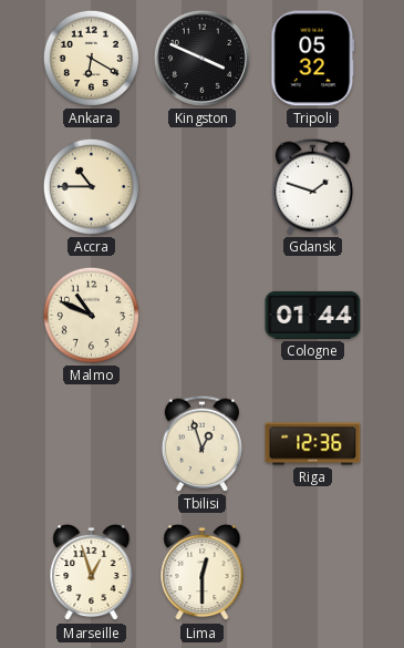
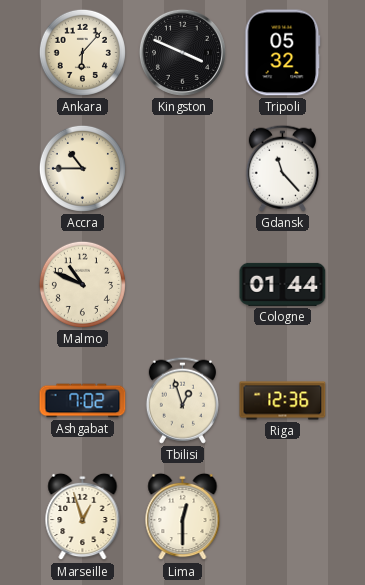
Ankara: 6:20 -> 6:07 (82, 52)
Gdansk: 1:48 -> 11:23 (282, 168)
Ashgabat: none -> 7:02 (83, 401)
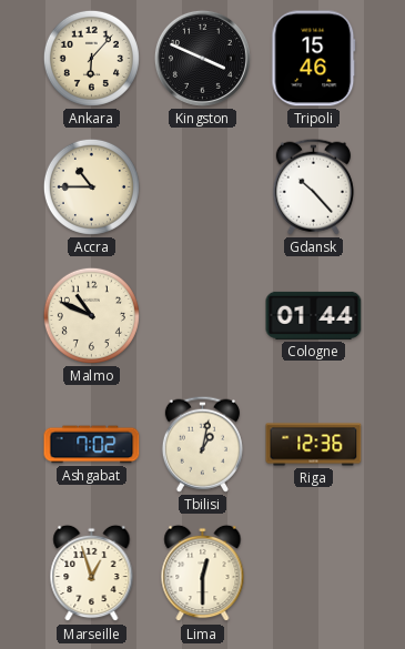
Tripoli: 05:32 -> 15:46 (314, 59)
Gdansk: 11:23 -> 10:23 (313, 186)
Tbilisi: 12:57 -> 1:02 (202, 444)
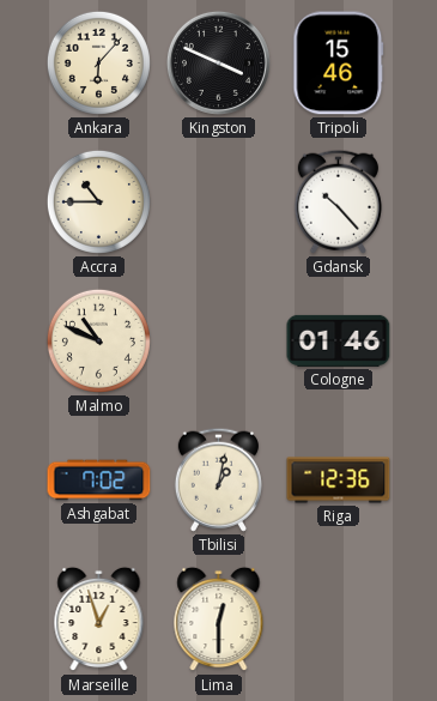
Cologne: 01:44 -> 01:46 (339, 340)
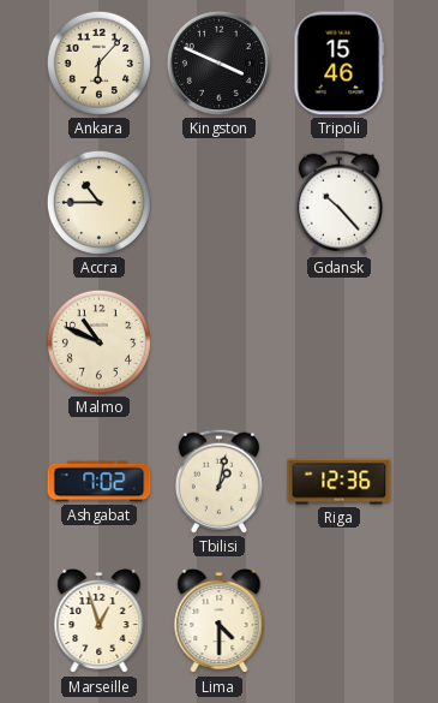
Cologne: 01:46 -> none (339, 340)
Lima: 12:30 -> 4:30 (220, 621)
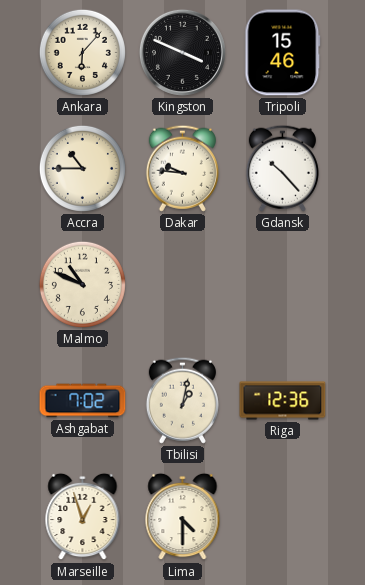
Dakar: none -> 9:46 (182, 168)
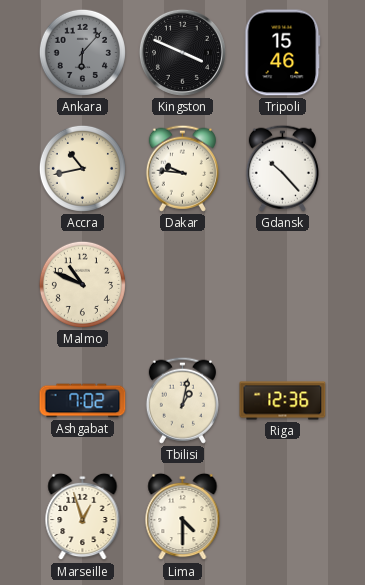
Ankara dial: cream -> grey (82, 52)
Accra: 10:45 -> 10:43 (82, 168)
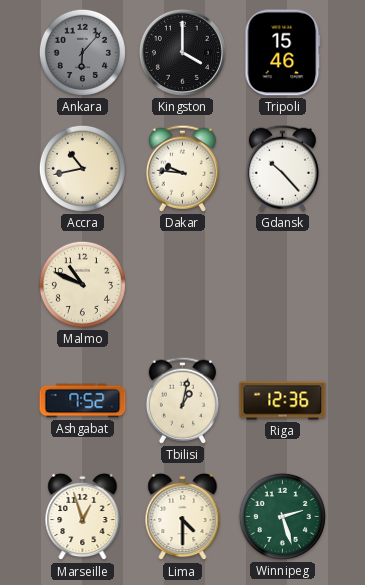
Kingston: 3:49 -> 4:00 (182, 52)
Ashgabat: 7:02 -> 7:52 (83, 401)
Winnipeg: none -> 2:27 (282, 516)
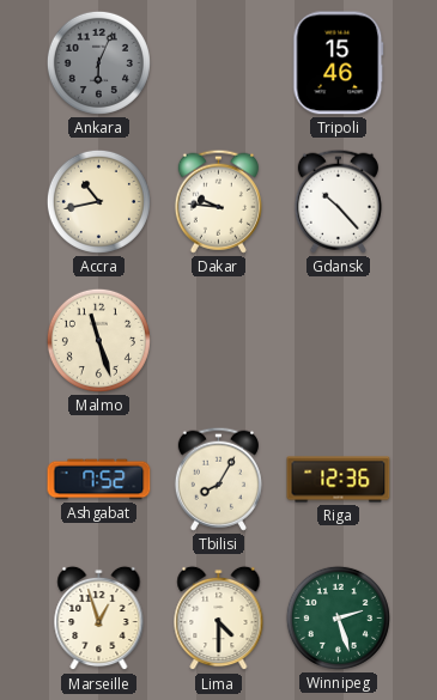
Ankara: 6:07 -> 6:04 (98, 62)
Kingston: 4:00 -> none (182, 52)
Malmo: 10:49 -> 11:27 (98, 340)
Tbilisi: 1:02 -> 8:05 (218, 479)
